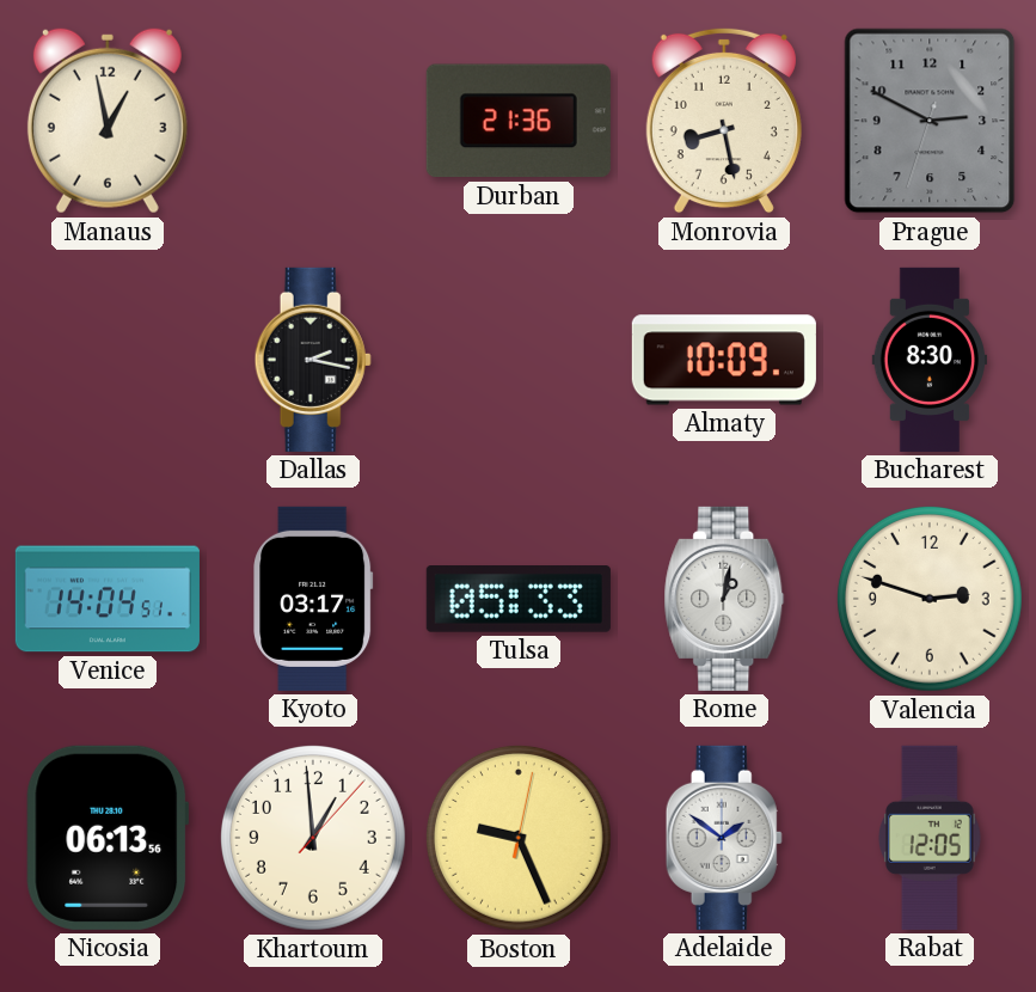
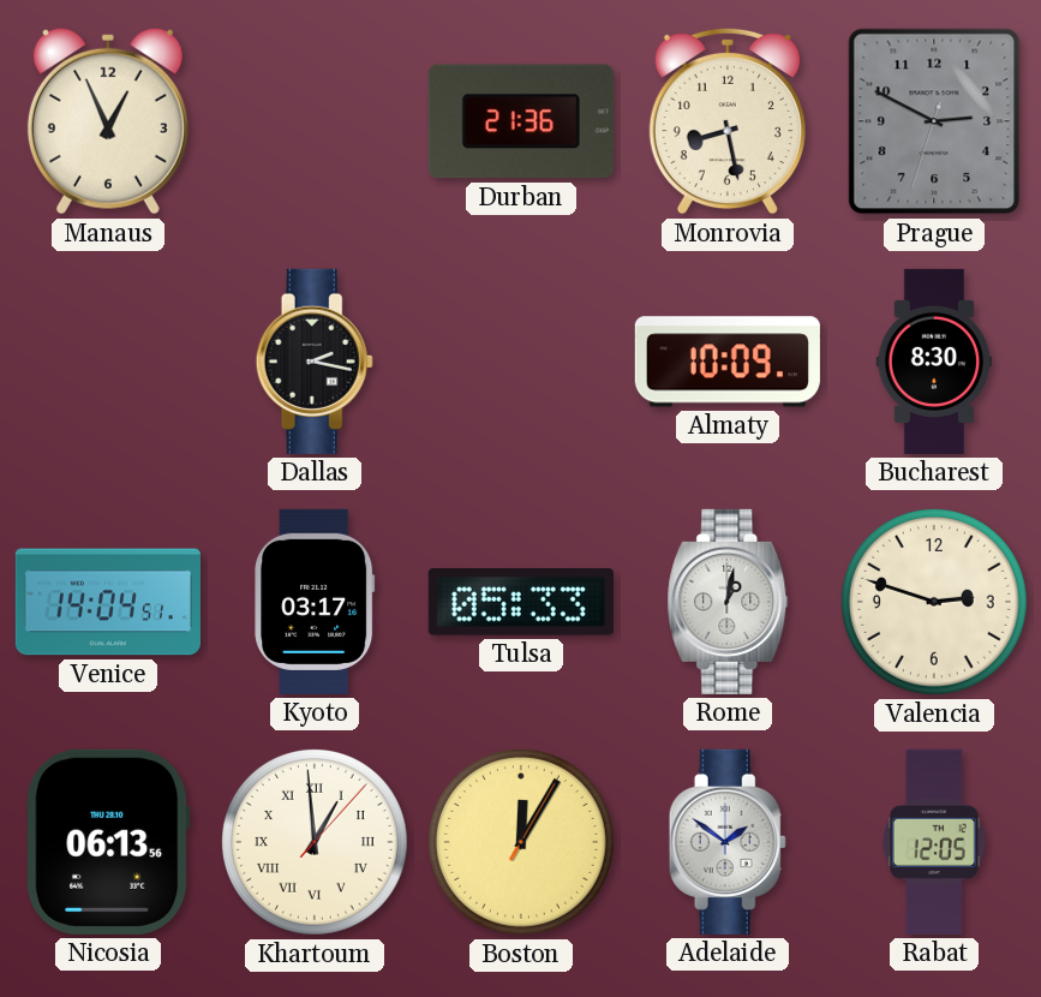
Manaus: 12:58 -> 12:56 (108, 121)
Khartoum numerals: Arabic -> Roman (315, 842)
Boston: 9:26 -> 12:05 (521, 842)
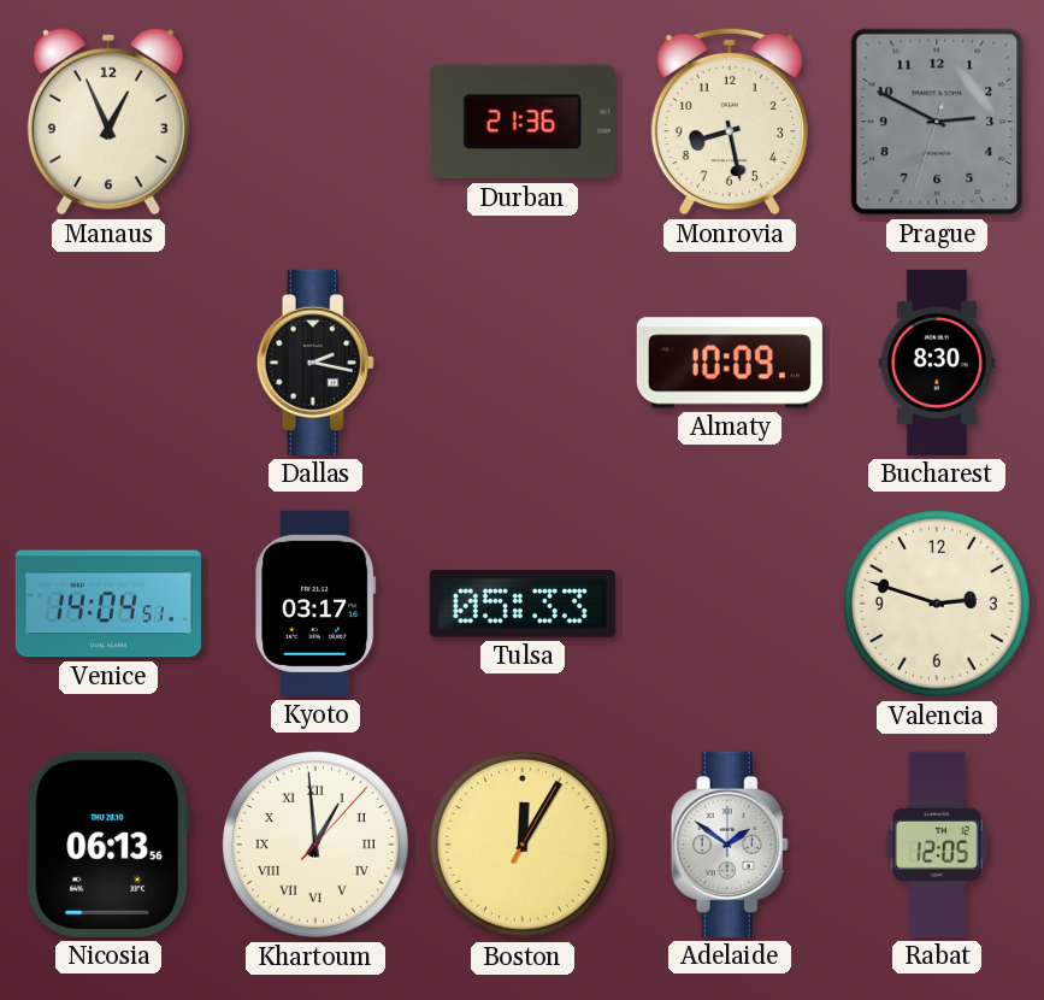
Rome: 1:02 -> none (728, 602)
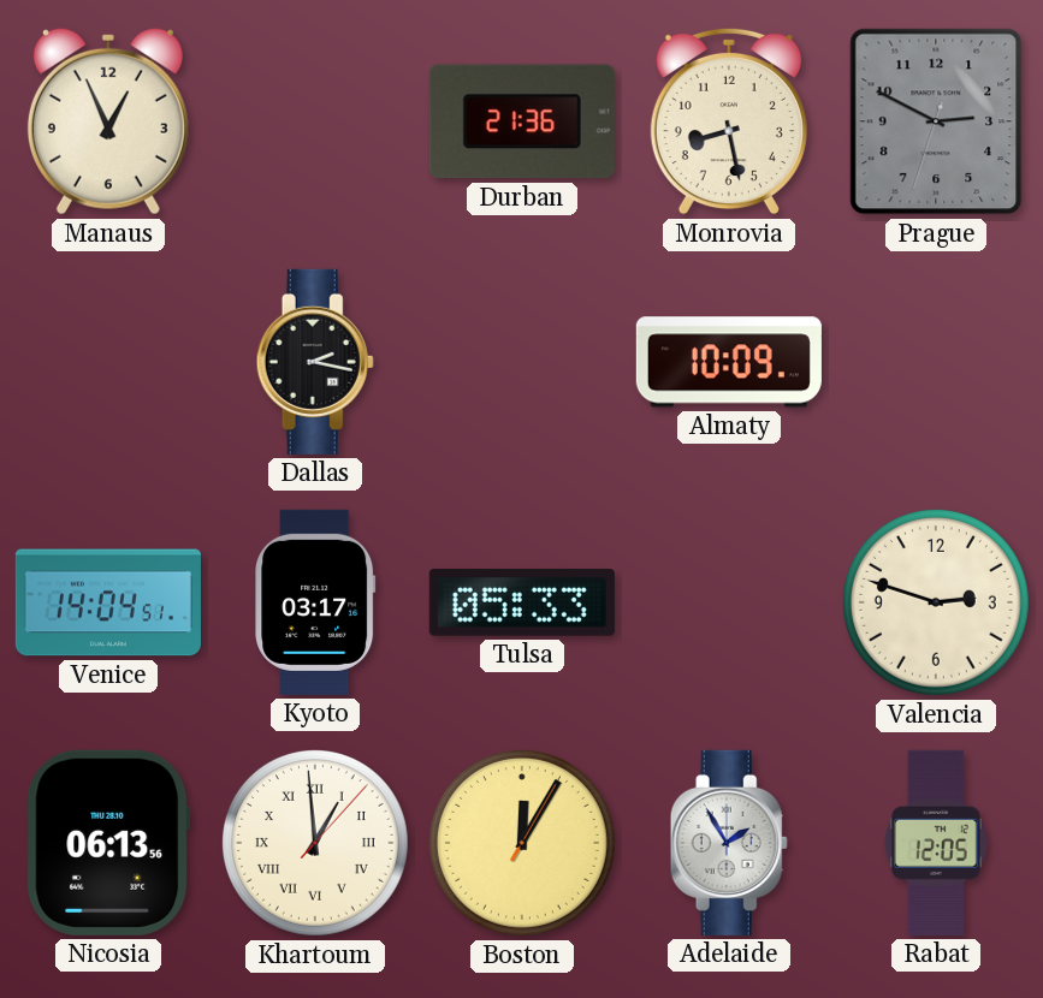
Bucharest: 8:30 -> none (936, 363)
Adelaide: 1:51 -> 1:55 (729, 843)
